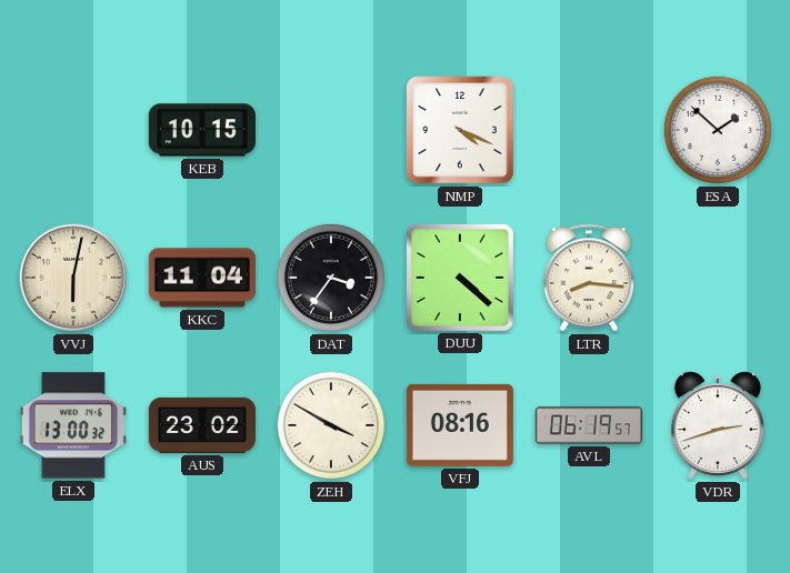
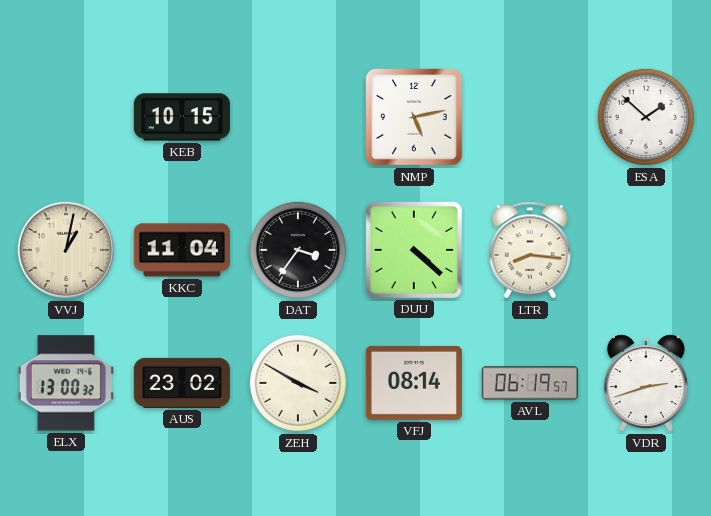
NMP: 4:19 -> 5:13 (414, 117)
VVJ: 6:02 -> 1:02 (66, 250)
VFJ: 08:16 -> 08:14 (414, 383)
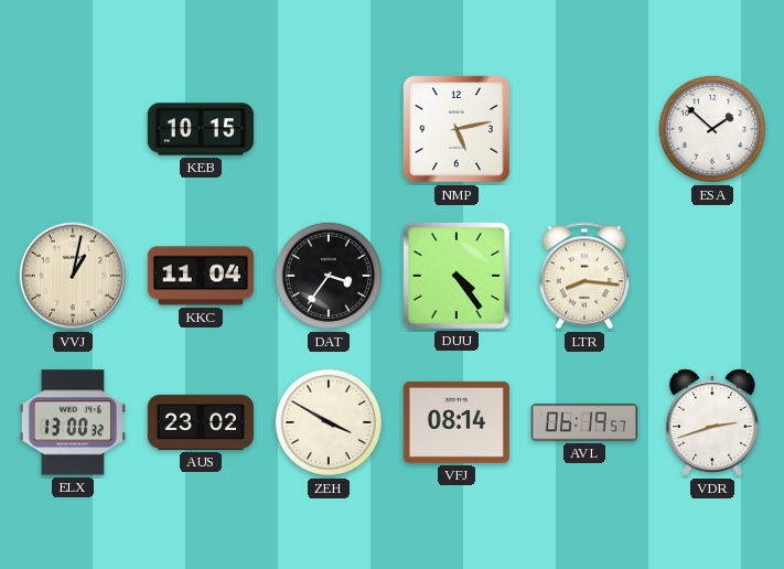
DUU: 4:22 -> 4:24 (457, 276)
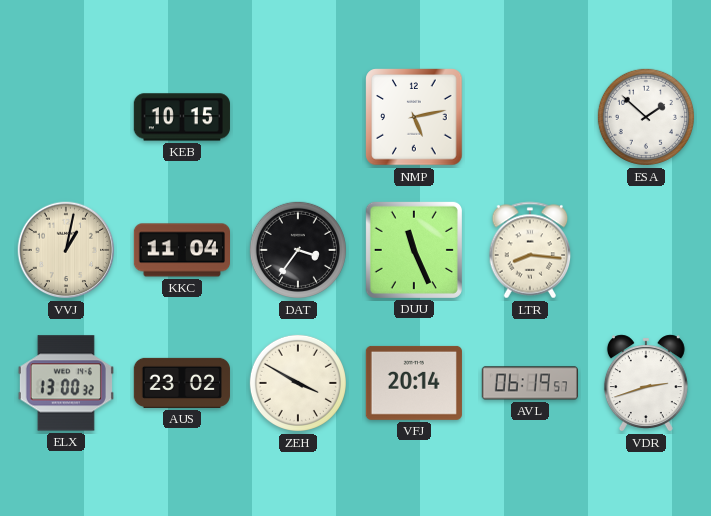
DUU: 4:24 -> 11:26 (414, 250)
VFJ: 08:14 -> 20:14 (414, 383)
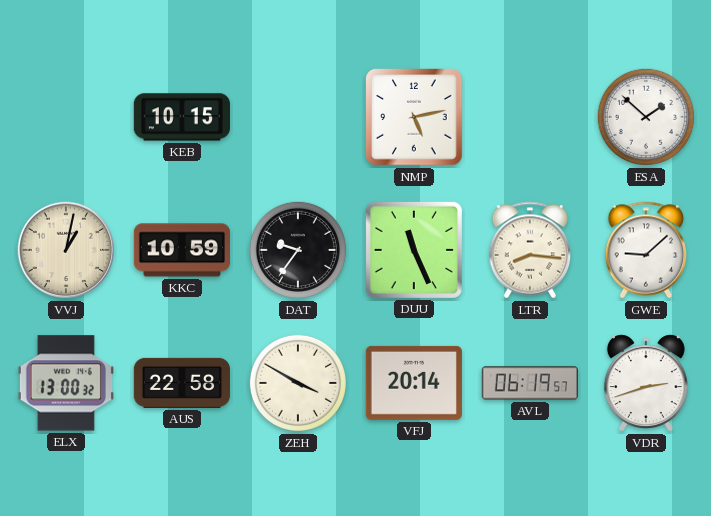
KKC: 11:04 -> 10:59 (181, 250)
DAT: 3:36 -> 9:36 (298, 250)
GWE: none -> 9:08 (646, 250)
AUS: 23:02 -> 22:58 (182, 383)
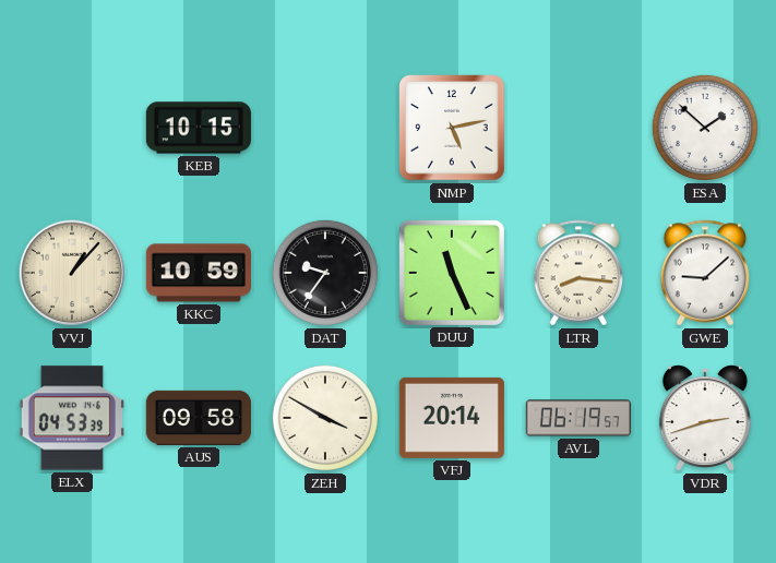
VVJ: 1:02 -> 1:07 (72, 273)
ELX: 13:00 -> 04:53 (72, 418)
AUS: 22:58 -> 09:58 (199, 418)
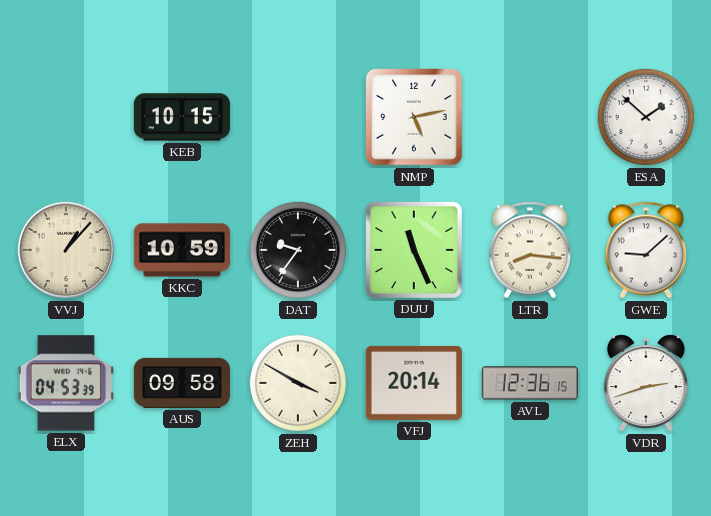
AVL: 06:19 -> 12:36 (530, 383)
